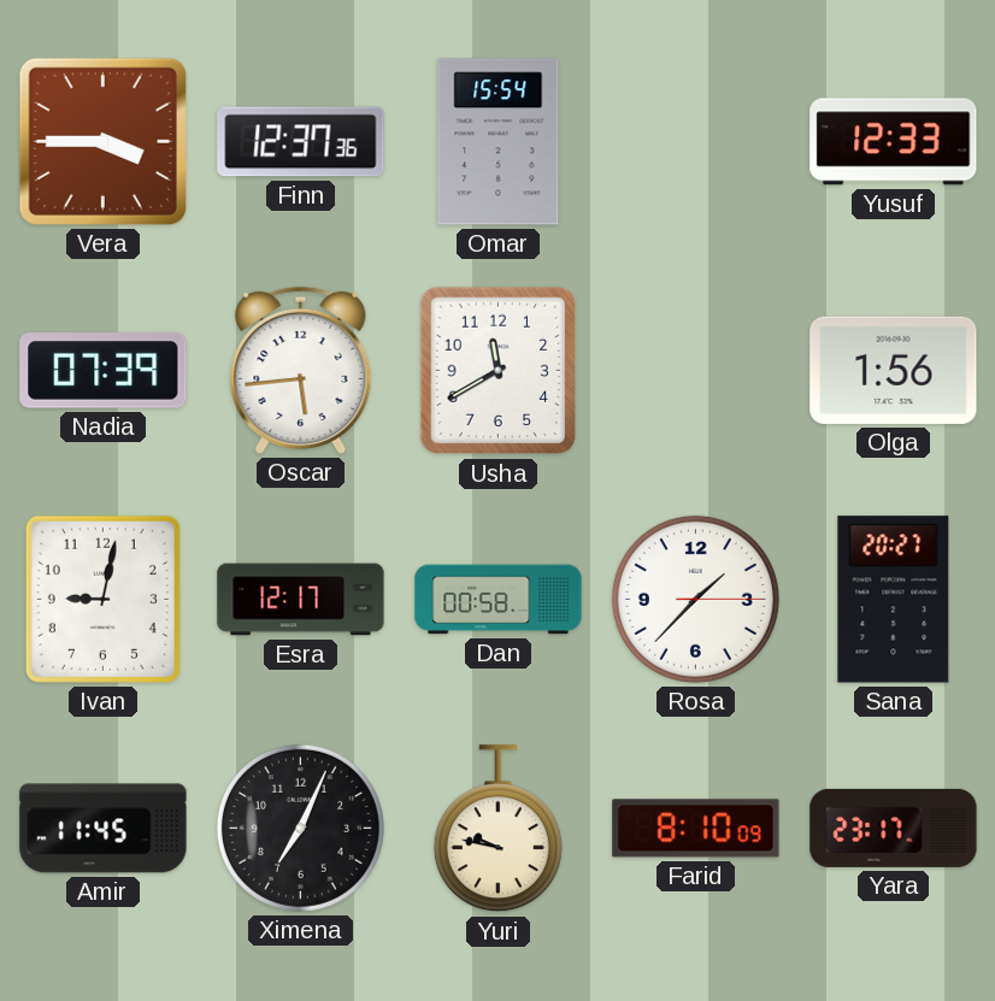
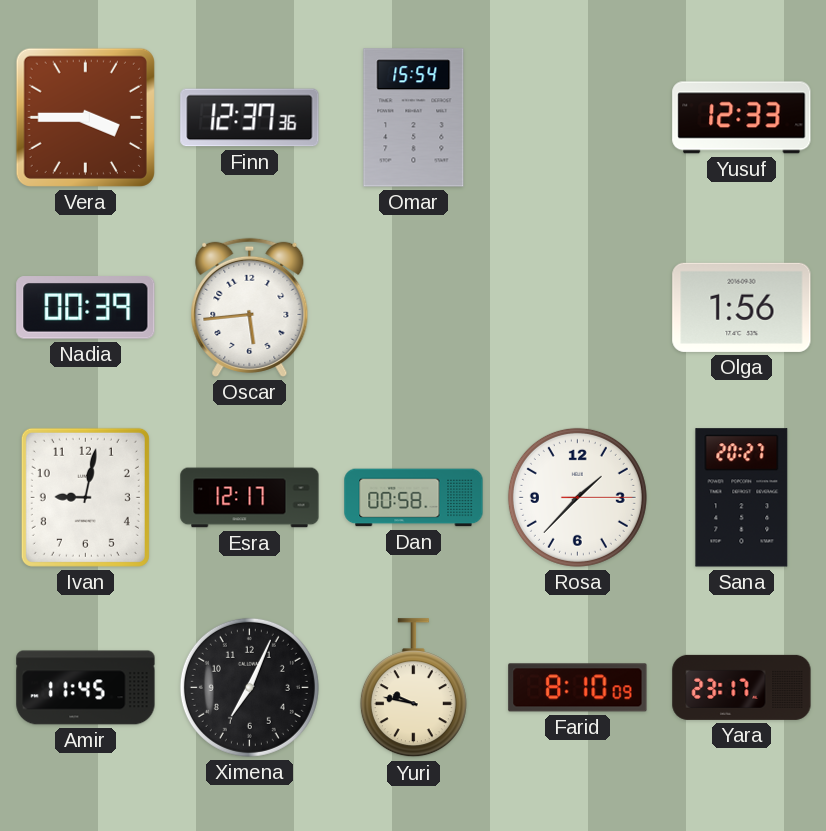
Nadia: 07:39 -> 00:39 (86, 308)
Usha: 11:40 -> none (497, 371)
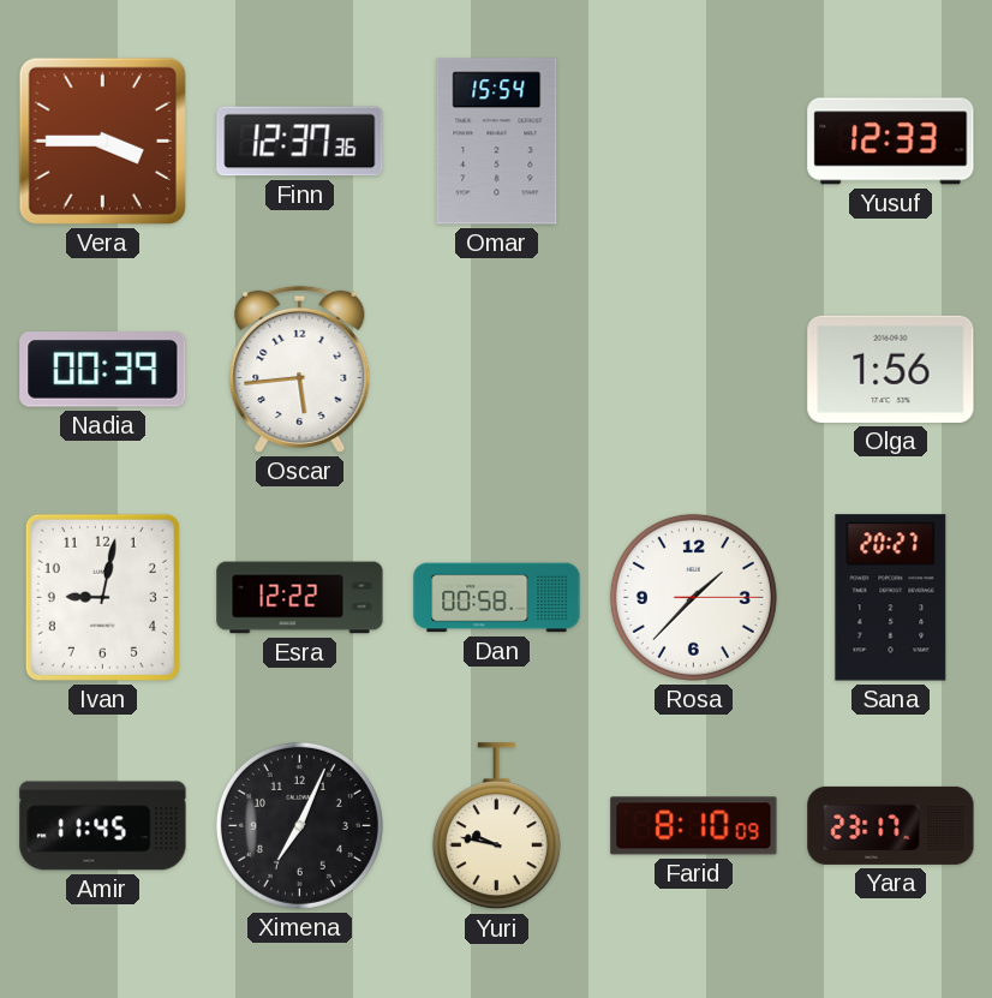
Esra: 12:17 -> 12:22 (300, 598)
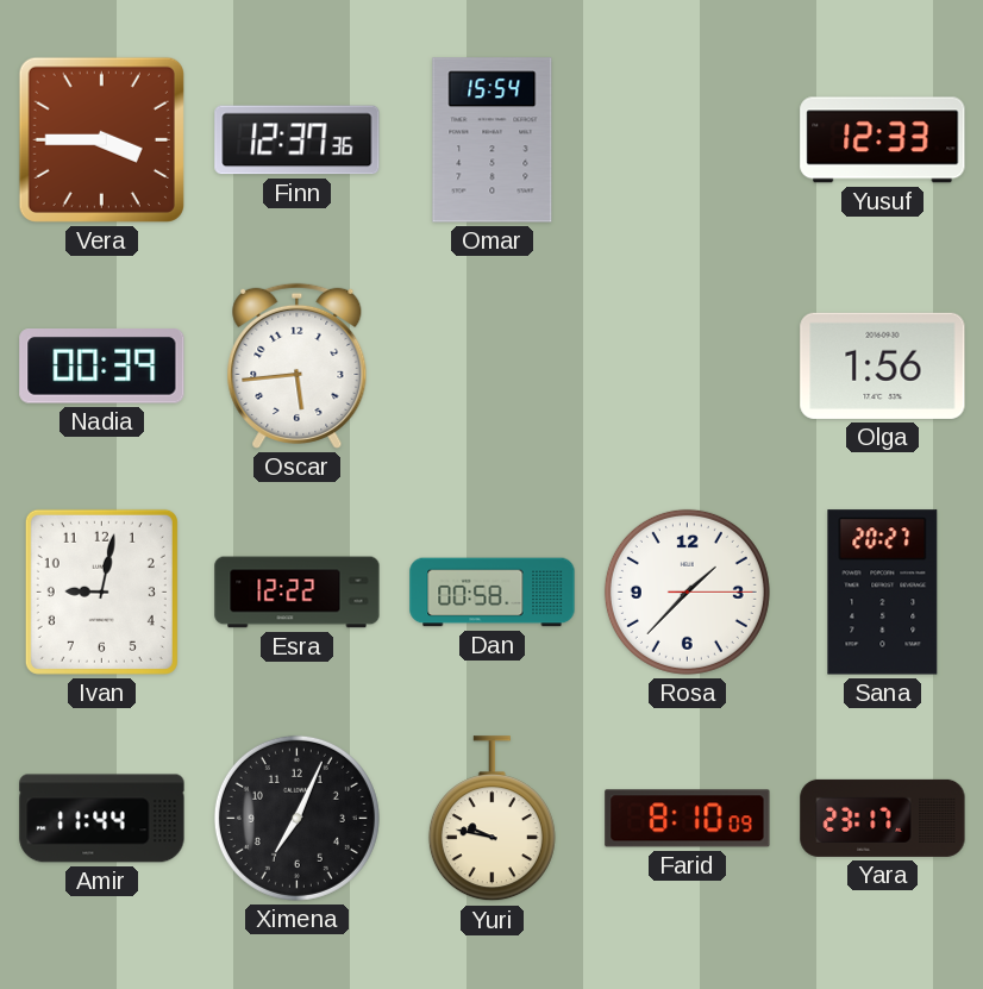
Amir: 11:45 -> 11:44 (102, 819)
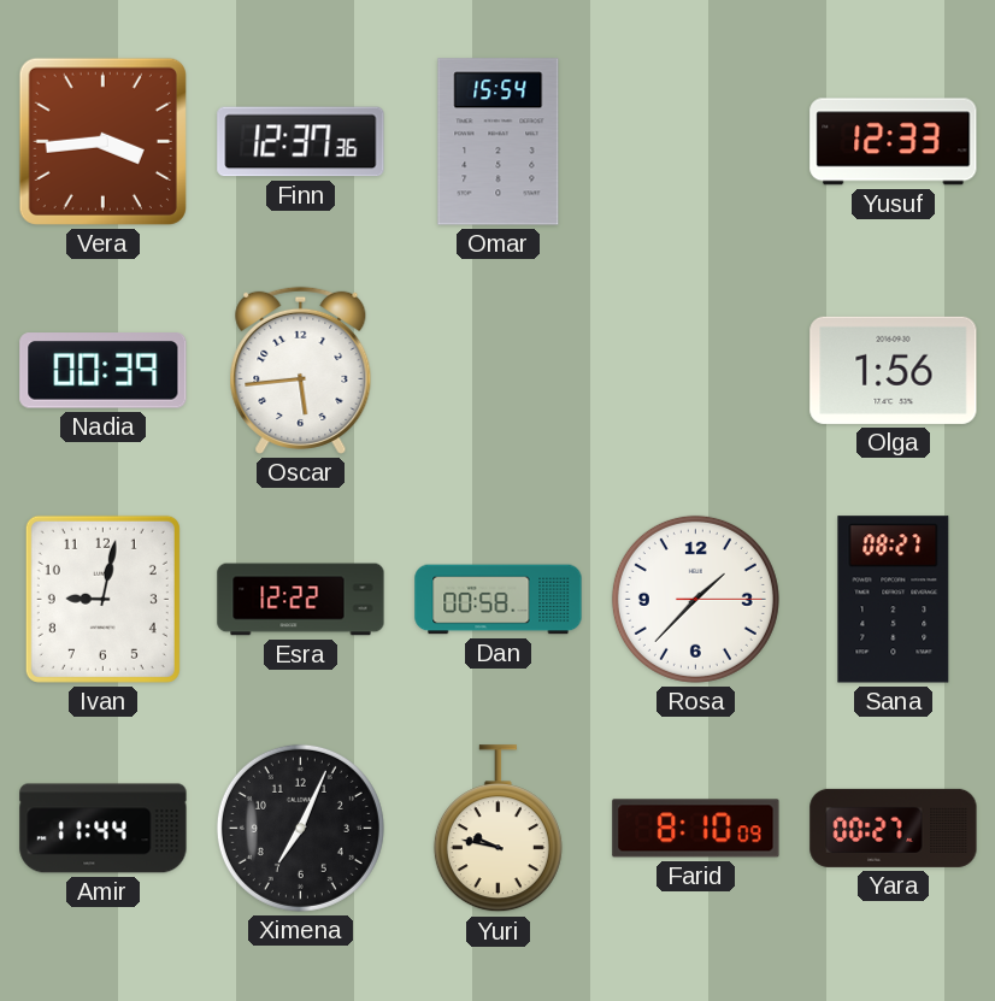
Vera: 3:45 -> 3:44 (102, 141)
Sana: 20:27 -> 08:27 (894, 600)
Yara: 23:17 -> 00:27 (894, 828)
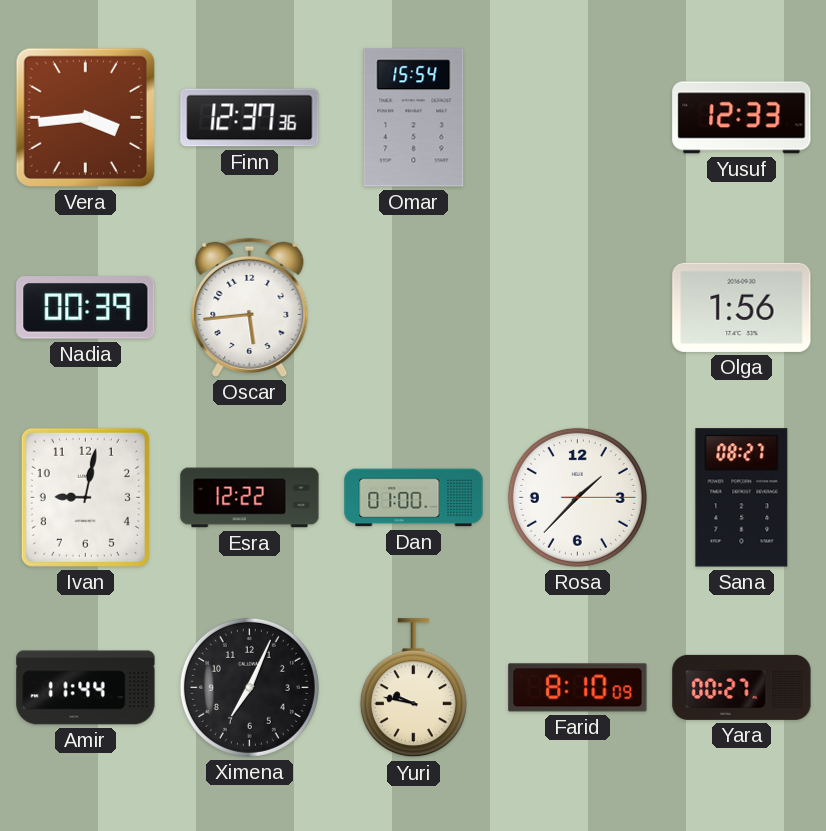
Dan: 00:58 -> 01:00 (414, 498)
